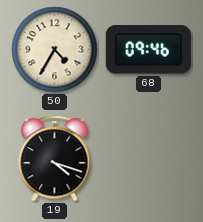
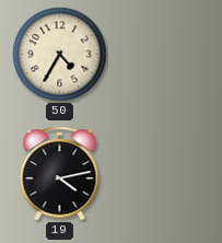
68: 09:46 -> none (148, 50)
19: 4:18 -> 4:13 (60, 174)
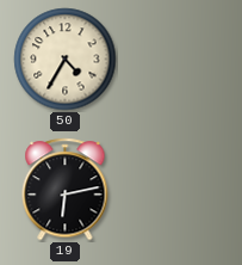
19: 4:13 -> 6:13 (66, 190)
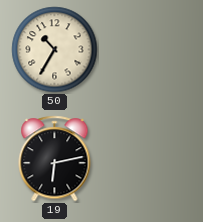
50: 4:35 -> 10:35 (55, 50)
